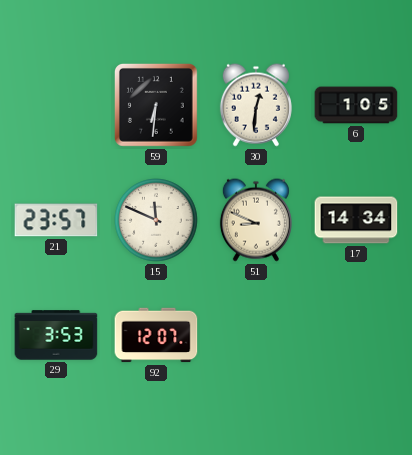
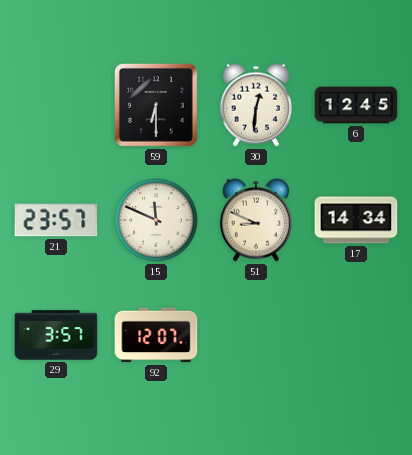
59: 6:31 -> 6:30 (156, 105)
6: 1:05 -> 12:45 (356, 105)
29: 3:53 -> 3:57 (56, 335)
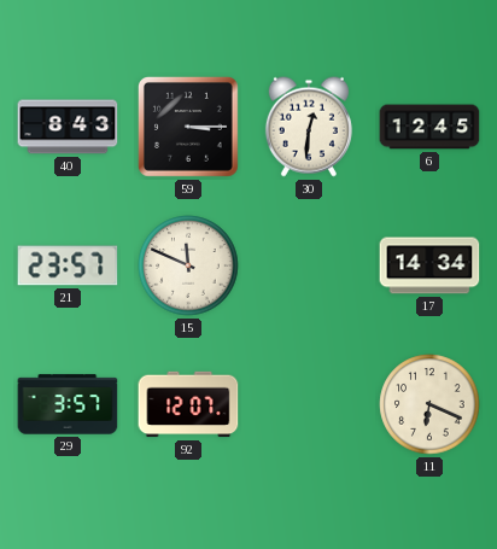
40: none -> 8:43 (68, 127)
59: 6:30 -> 3:15 (188, 127)
51: 8:49 -> none (256, 220)
11: none -> 6:19 (429, 404)
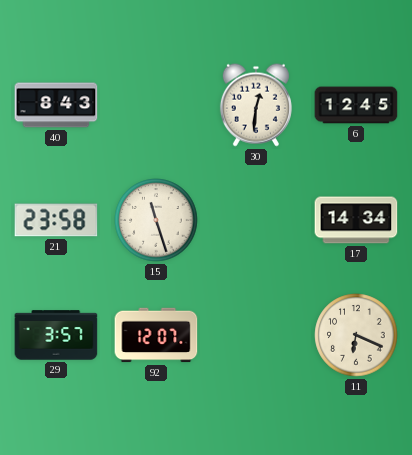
59: 3:15 -> none (188, 127)
21: 23:57 -> 23:58 (56, 220)
15: 11:49 -> 11:27 (156, 220)
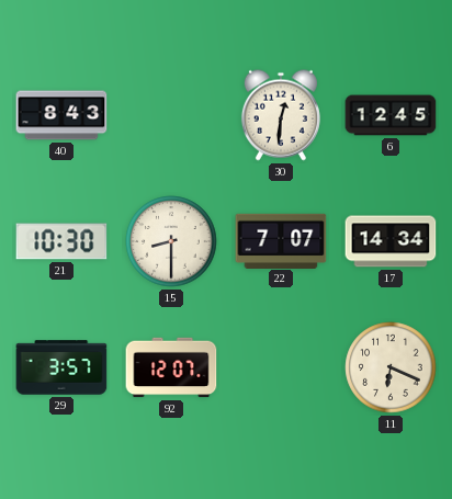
21: 23:58 -> 10:30 (61, 241)
15: 11:27 -> 8:30 (171, 241)
22: none -> 7:07 (281, 240)
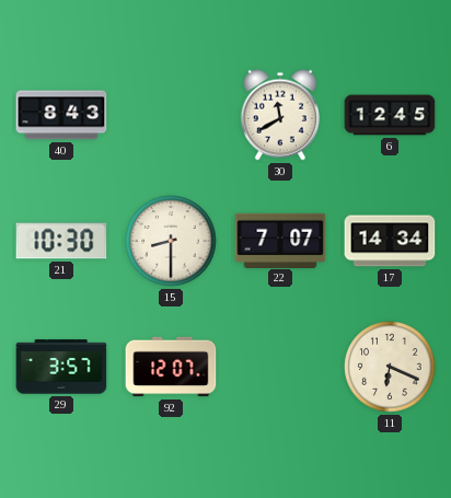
30: 12:31 -> 11:40 (280, 115)
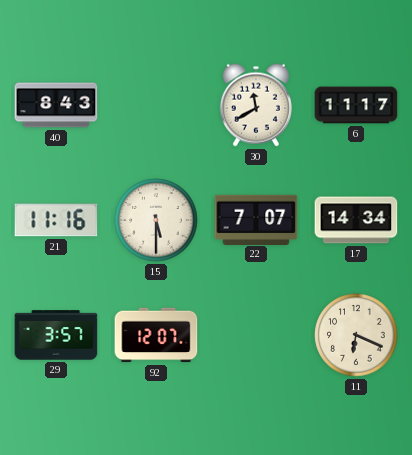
6: 12:45 -> 11:17 (356, 105)
21: 10:30 -> 11:16 (56, 220)
15: 8:30 -> 5:30 (156, 220)
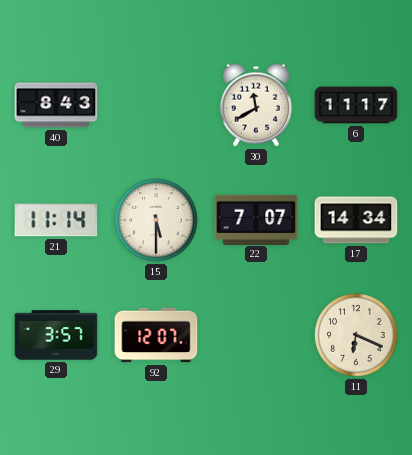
21: 11:16 -> 11:14 (56, 220)
